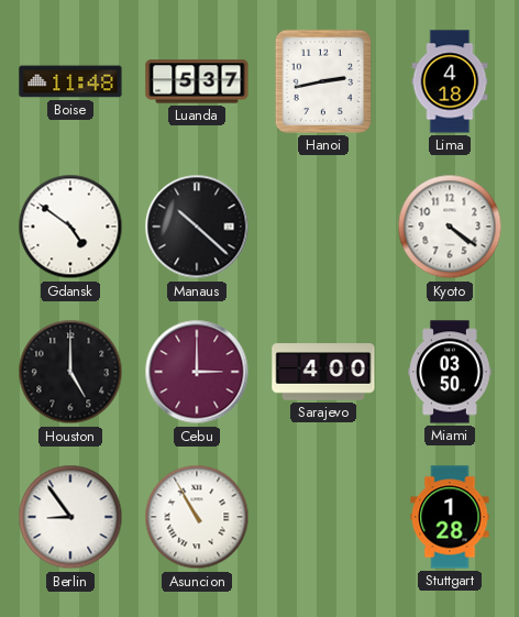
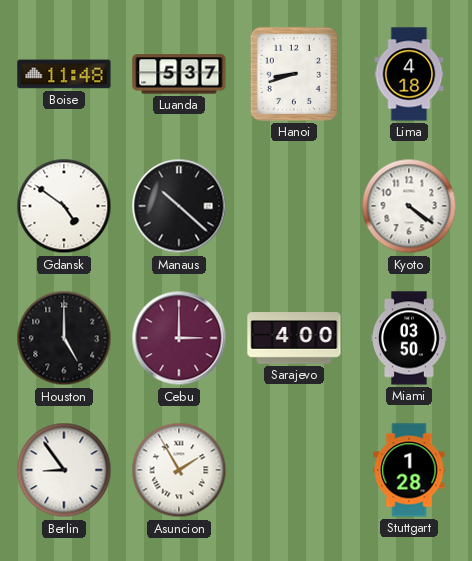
Hanoi: 2:43 -> 8:42 (294, 74)
Asuncion: 10:55 -> 1:55 (179, 470)
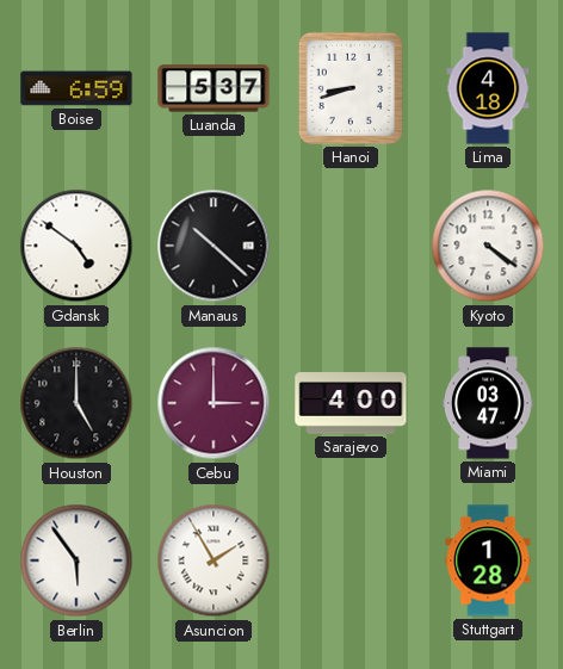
Boise: 11:48 -> 6:59 (76, 88)
Miami: 03:50 -> 03:47 (488, 403)
Berlin: 8:54 -> 5:54 (76, 560)
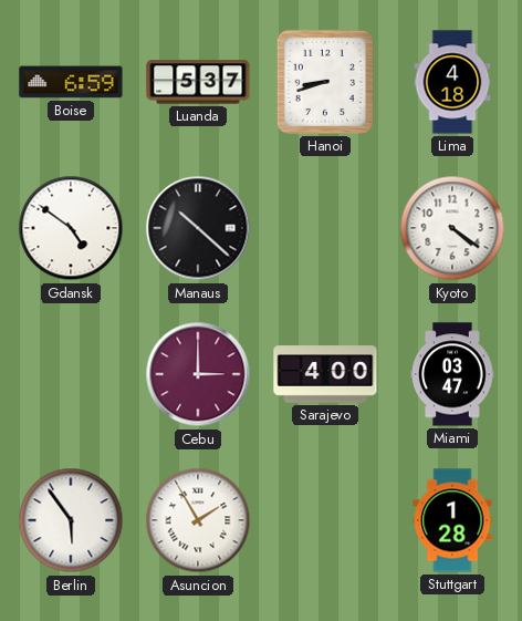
Houston: 5:00 -> none (76, 403)
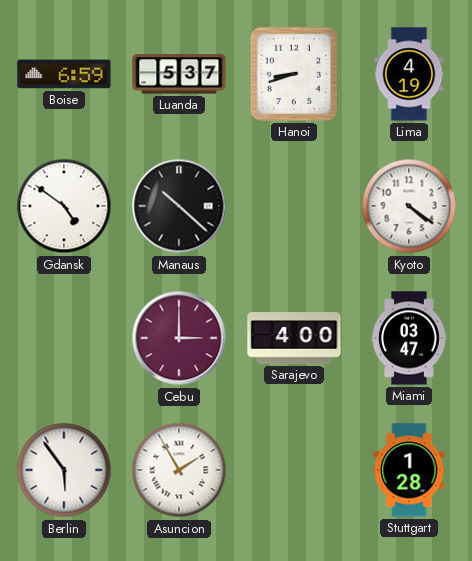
Lima: 4:18 -> 4:19 (409, 74)
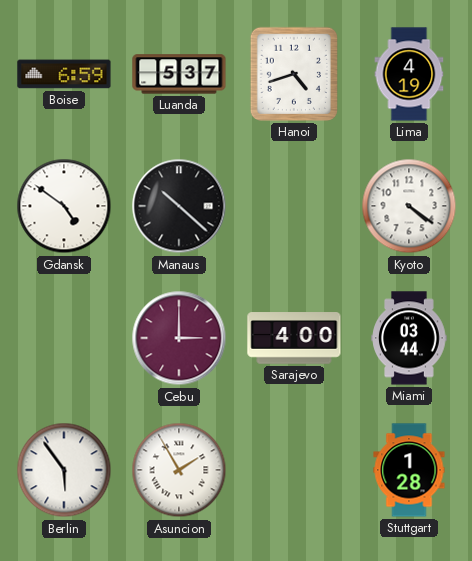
Hanoi: 8:42 -> 4:42 (294, 74)
Miami: 03:47 -> 03:44 (409, 338)
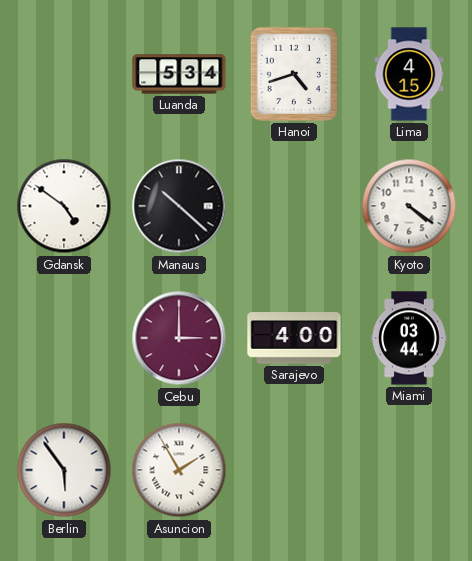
Boise: 6:59 -> none (64, 74)
Luanda: 5:37 -> 5:34 (179, 74)
Lima: 4:19 -> 4:15 (409, 74)
Stuttgart: 1:28 -> none (409, 470)
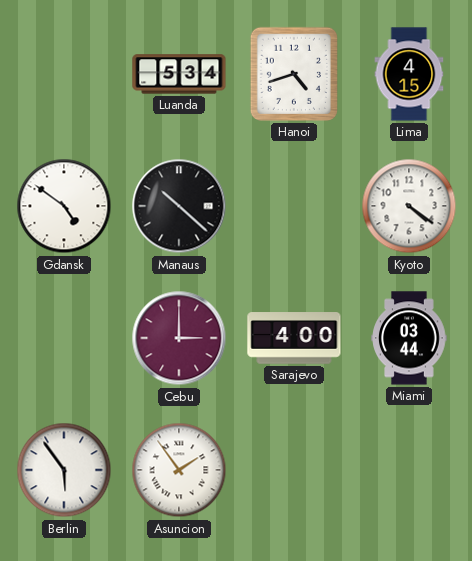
Asuncion: 1:55 -> 1:54 (179, 470)
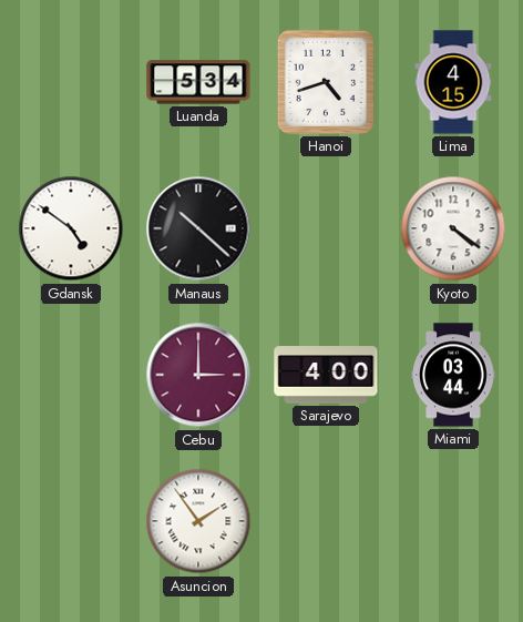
Berlin: 5:54 -> none (64, 470)
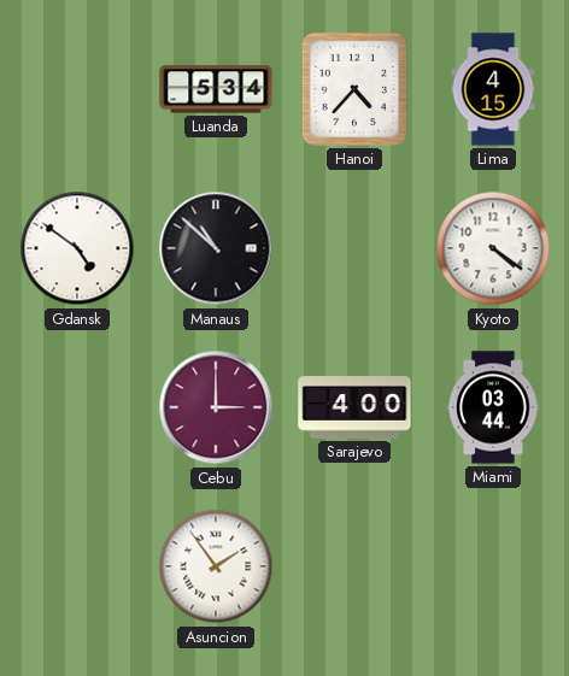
Hanoi: 4:42 -> 4:37 (354, 89)
Manaus: 10:22 -> 10:52 (216, 248)
